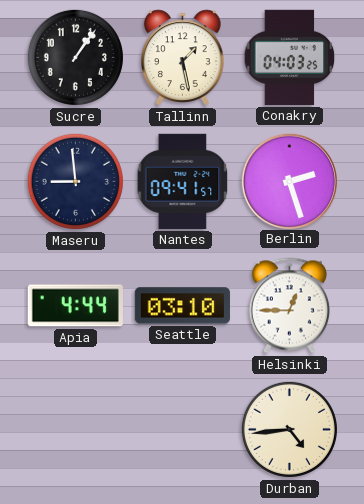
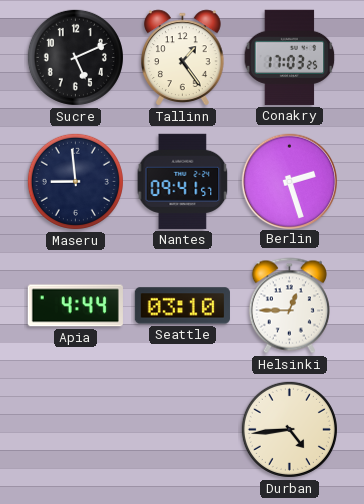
Sucre: 1:06 -> 5:11 (75, 57)
Tallinn: 1:28 -> 1:24 (183, 58)
Conakry: 04:03 -> 17:03 (290, 57)
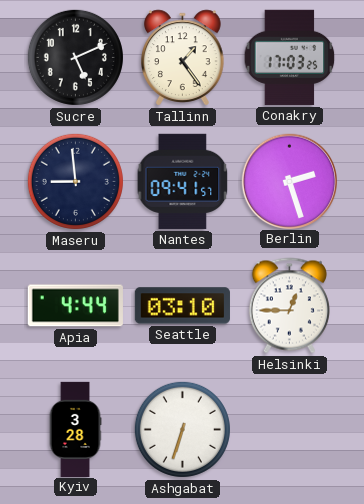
Kyiv: none -> 3:28 (75, 429)
Ashgabat: none -> 6:33 (182, 429)
Durban: 4:44 -> none (289, 429)
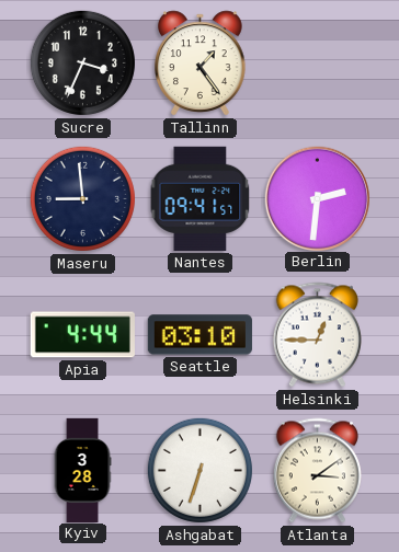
Sucre: 5:11 -> 3:34 (82, 62)
Conakry: 17:03 -> none (290, 57)
Berlin: 2:27 -> 2:31 (317, 198)
Atlanta: none -> 3:09 (317, 471)
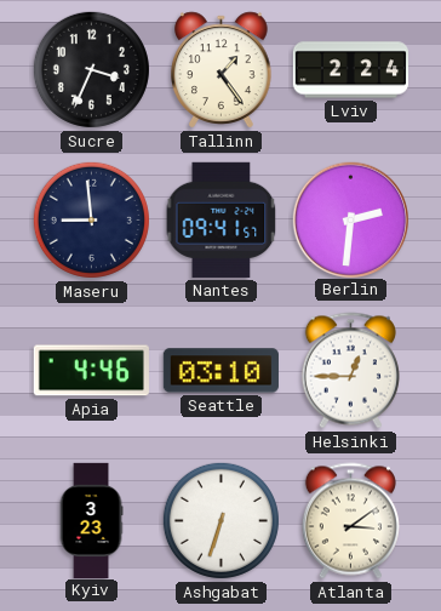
Lviv: none -> 2:24 (350, 70)
Apia: 4:44 -> 4:46 (91, 371)
Kyiv: 3:28 -> 3:23 (91, 520)
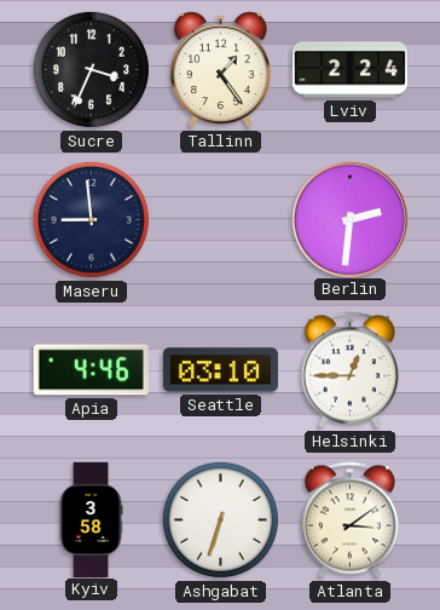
Nantes: 09:41 -> none (222, 219)
Kyiv: 3:23 -> 3:58 (91, 519)
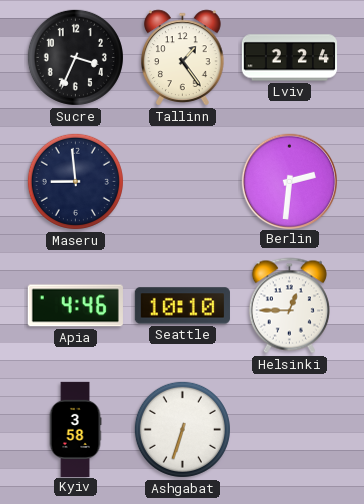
Seattle: 03:10 -> 10:10 (182, 306)
Atlanta: 3:09 -> none (349, 520)
